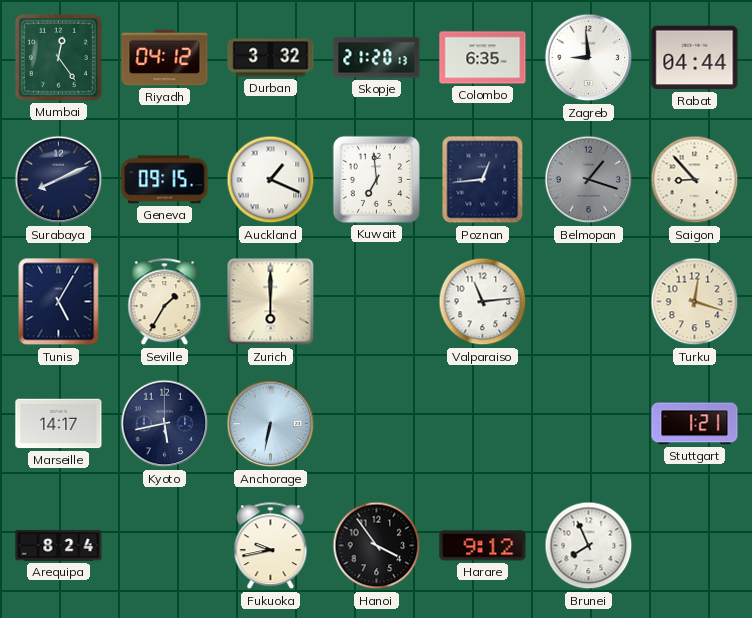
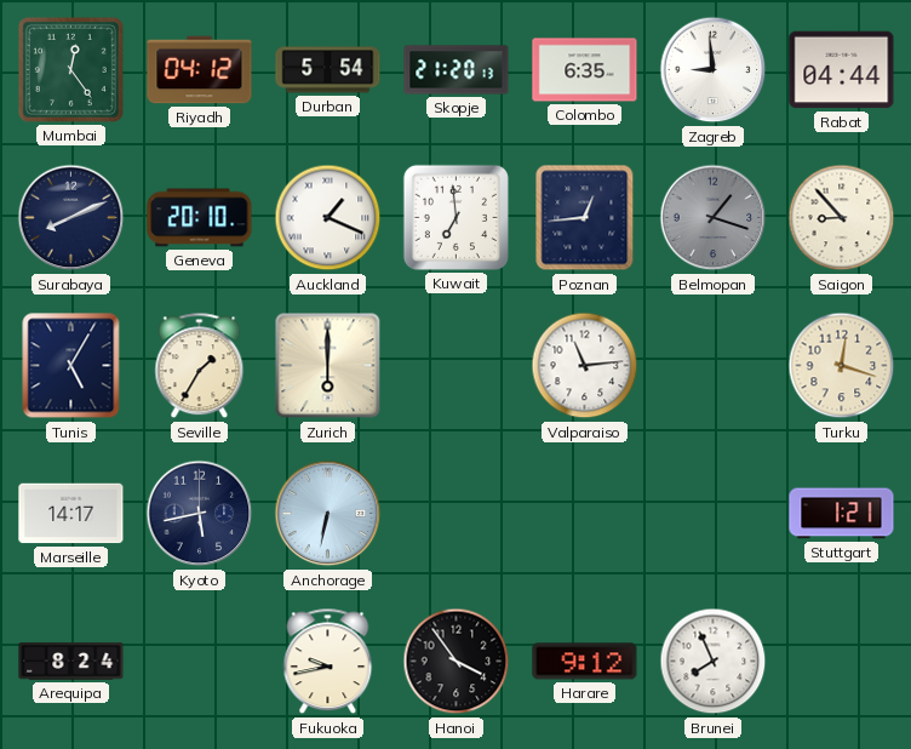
Durban: 3:32 -> 5:54 (328, 70)
Geneva: 09:15 -> 20:10 (200, 218)
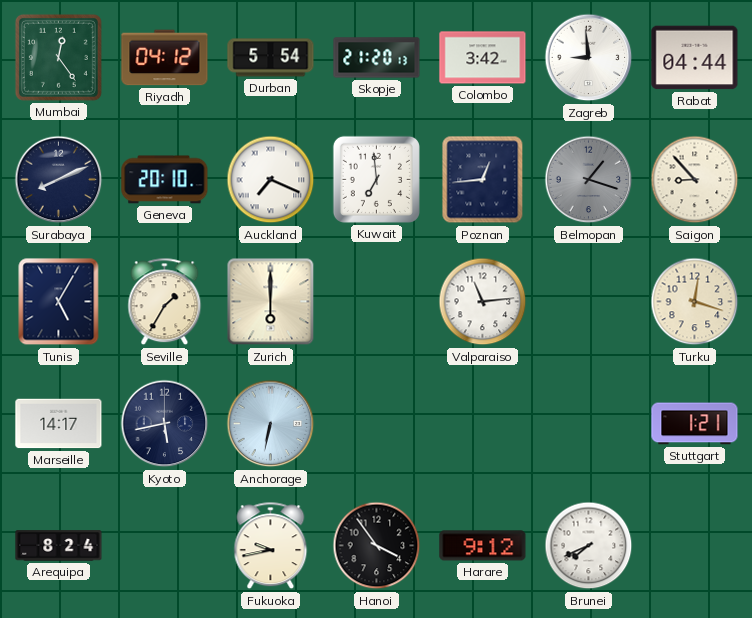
Colombo: 6:35 -> 3:42 (483, 58)
Auckland: 1:19 -> 7:19 (271, 180)
Brunei: 7:56 -> 7:41 (589, 546)
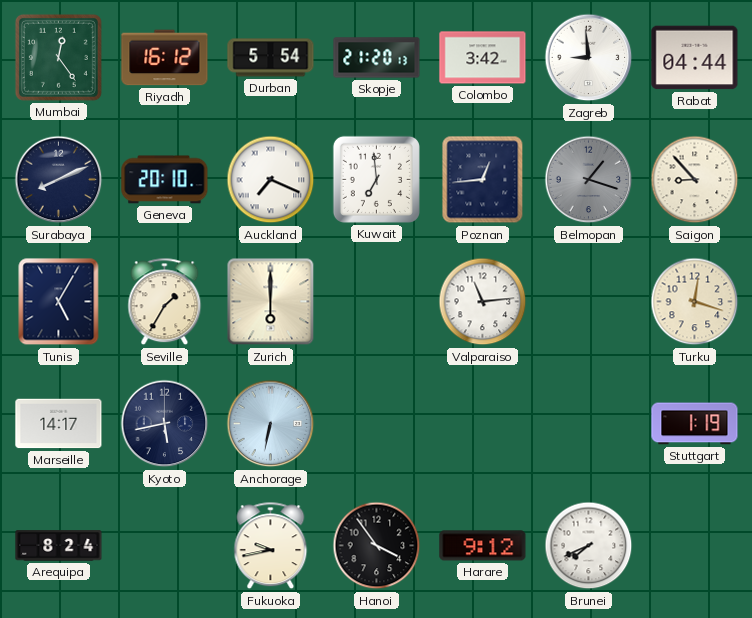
Riyadh: 04:12 -> 16:12 (165, 58)
Stuttgart: 1:21 -> 1:19 (695, 424)
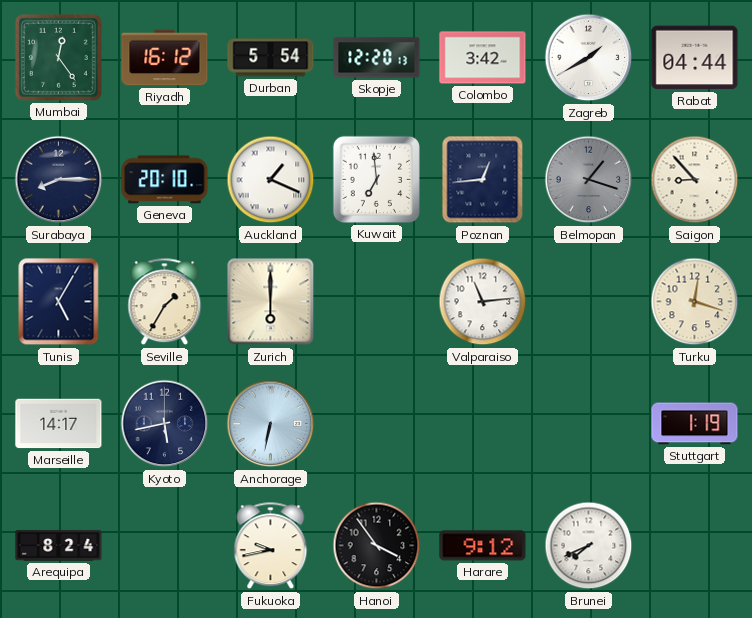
Skopje: 21:20 -> 12:20 (377, 58)
Zagreb: 8:59 -> 1:40 (589, 58)
Surabaya: 8:11 -> 8:15 (59, 180)
Auckland: 7:19 -> 1:19 (271, 180)
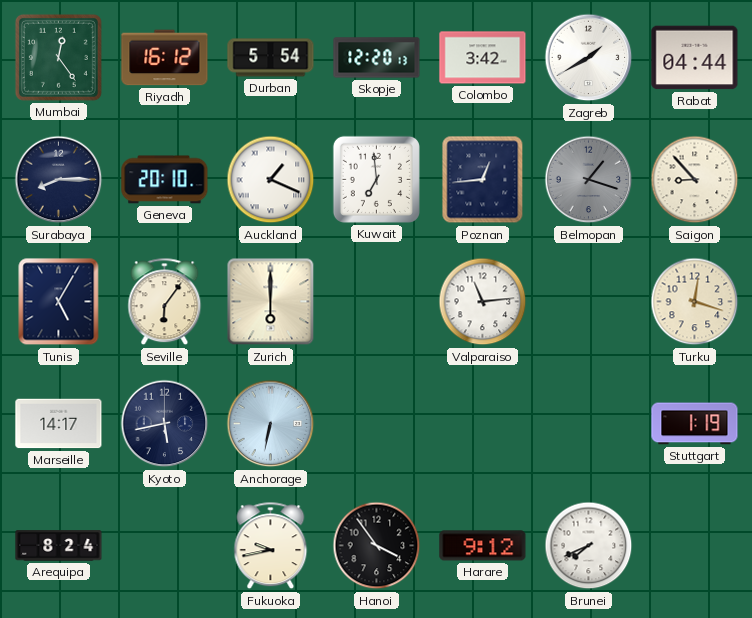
Seville: 1:35 -> 6:06 (165, 302)
